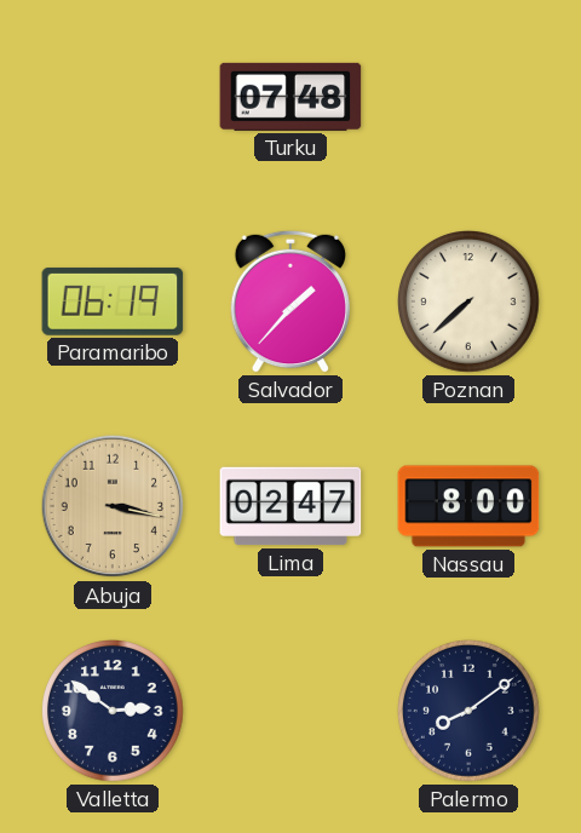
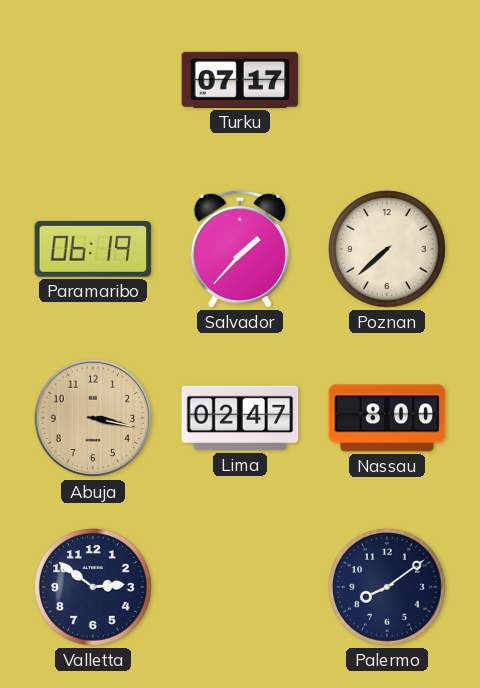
Turku: 07:48 -> 07:17 (240, 80)
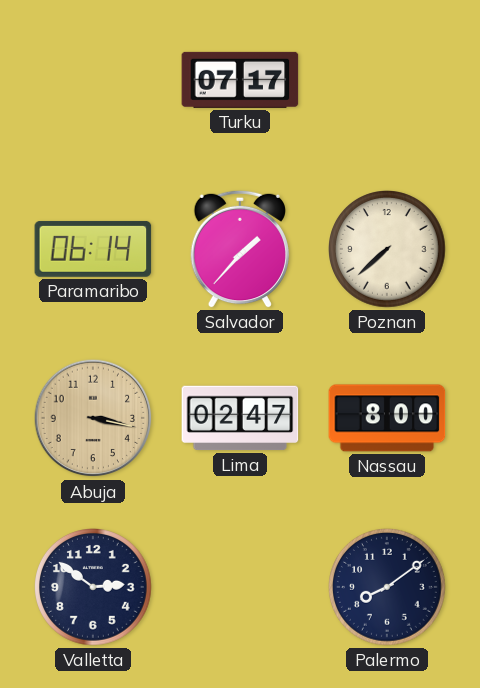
Paramaribo: 06:19 -> 06:14 (93, 249)
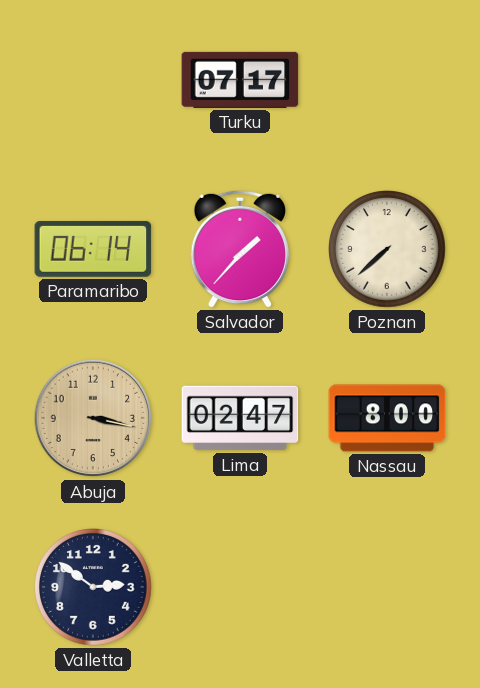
Palermo: 8:09 -> none (388, 588)
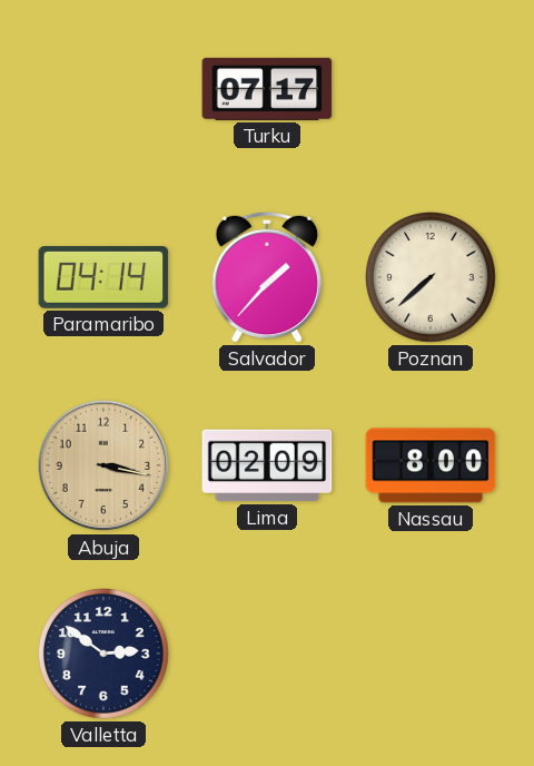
Paramaribo: 06:14 -> 04:14 (103, 277)
Lima: 02:47 -> 02:09 (267, 465)
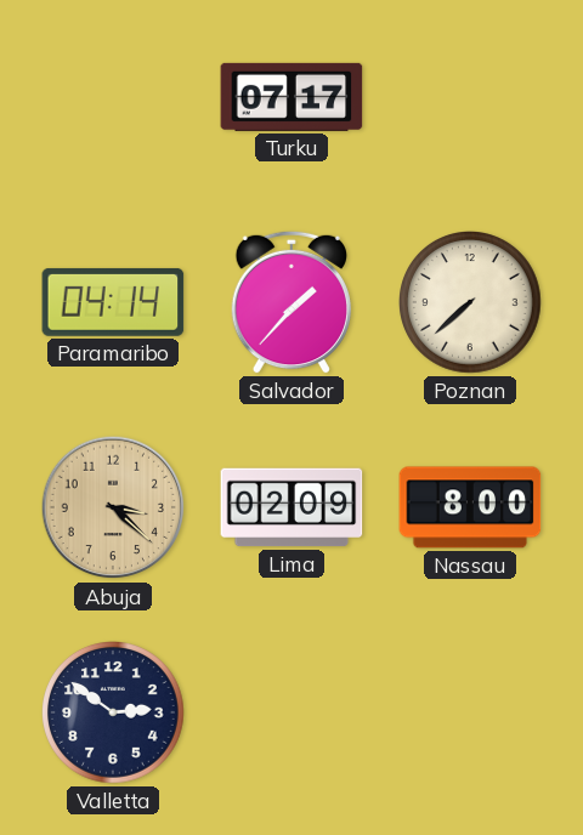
Abuja: 3:17 -> 3:22 (113, 507)
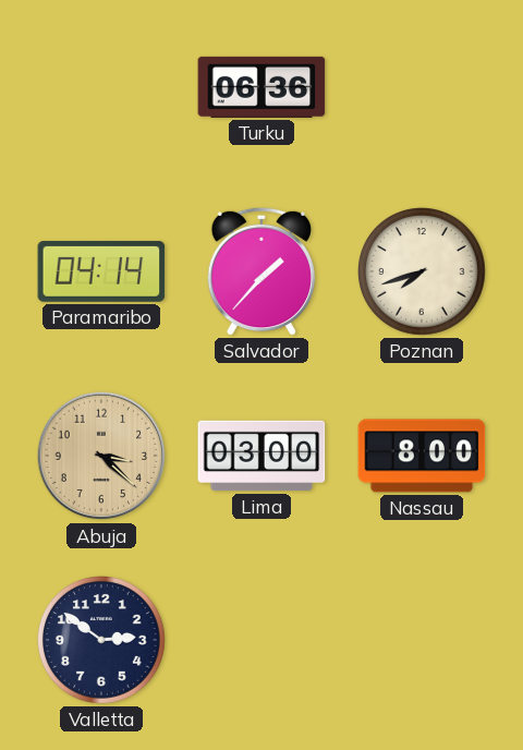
Turku: 07:17 -> 06:36 (261, 87)
Poznan: 7:38 -> 7:42 (423, 273)
Lima: 02:09 -> 03:00 (261, 456)
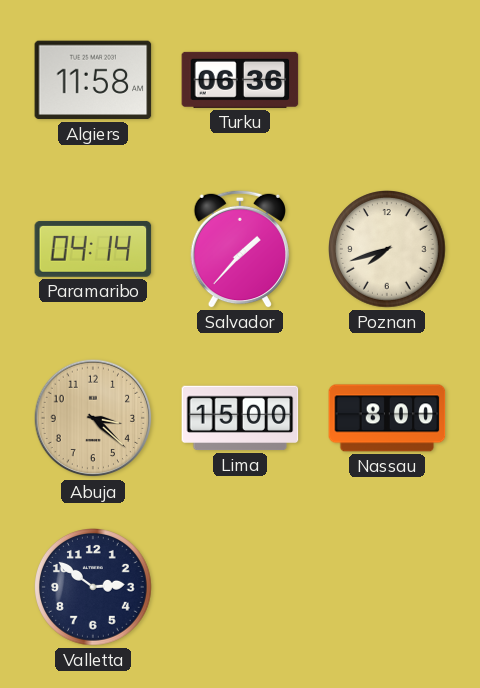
Algiers: none -> 11:58 (93, 80)
Lima: 03:00 -> 15:00 (240, 418)
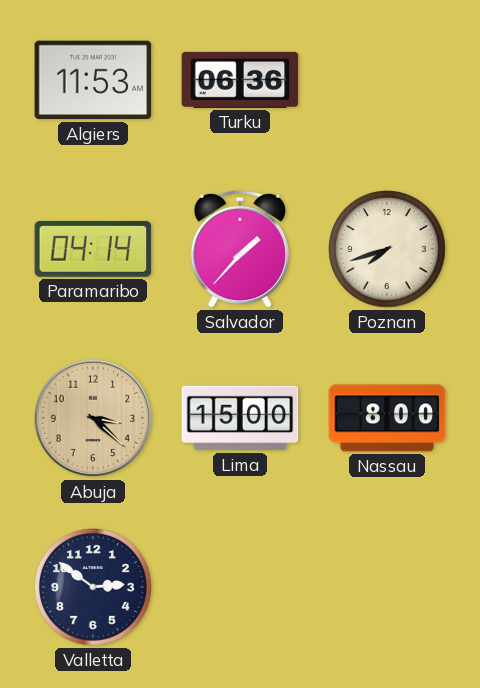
Algiers: 11:58 -> 11:53 (93, 80)
